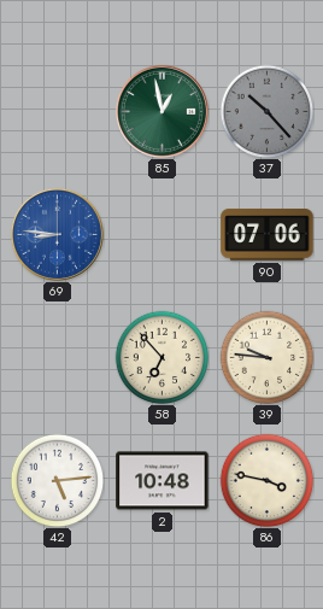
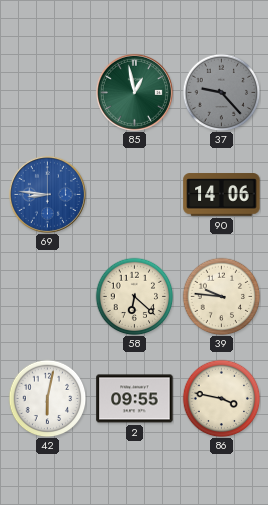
37: 10:23 -> 9:23 (221, 92)
90: 07:06 -> 14:06 (222, 195)
58: 6:53 -> 6:22 (134, 296)
42: 5:14 -> 6:02 (47, 398)
2: 10:48 -> 09:55 (135, 399)
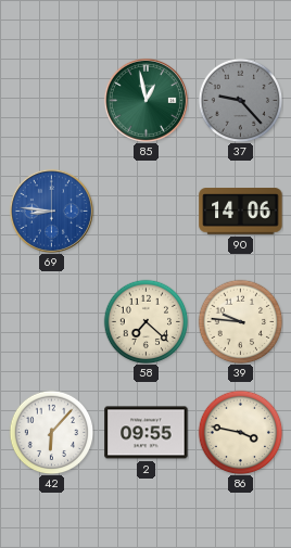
58: 6:22 -> 7:22 (145, 321)
42: 6:02 -> 6:07 (51, 432)
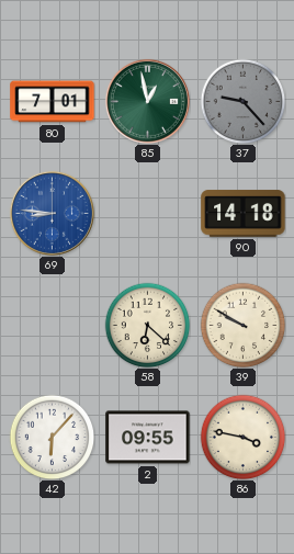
80: none -> 7:01 (53, 102)
90: 14:06 -> 14:18 (244, 214)
58: 7:22 -> 6:22 (147, 325)
39: 9:46 -> 9:50 (242, 325)
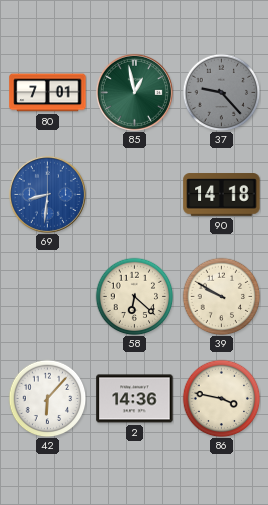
69: 8:46 -> 8:31 (47, 194)
2: 09:55 -> 14:36 (135, 399)
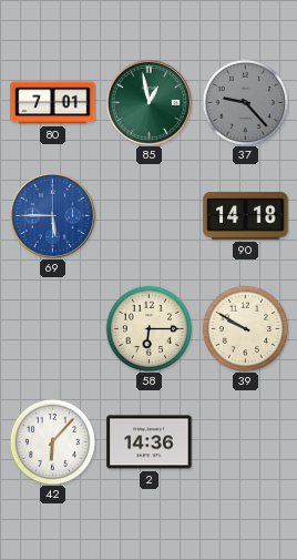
69: 8:31 -> 5:45 (52, 215)
58: 6:22 -> 6:15 (148, 328)
86: 3:47 -> none (221, 398)
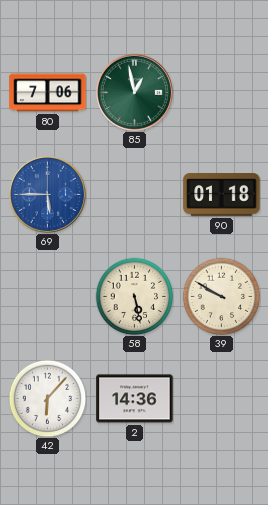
80: 7:01 -> 7:06 (48, 93)
37: 9:23 -> none (245, 102)
90: 14:18 -> 01:18 (222, 195)
58: 6:15 -> 5:28 (134, 296)
